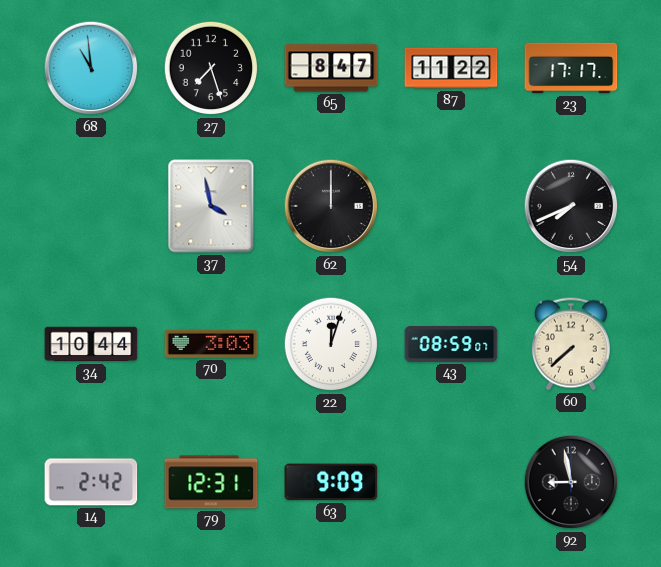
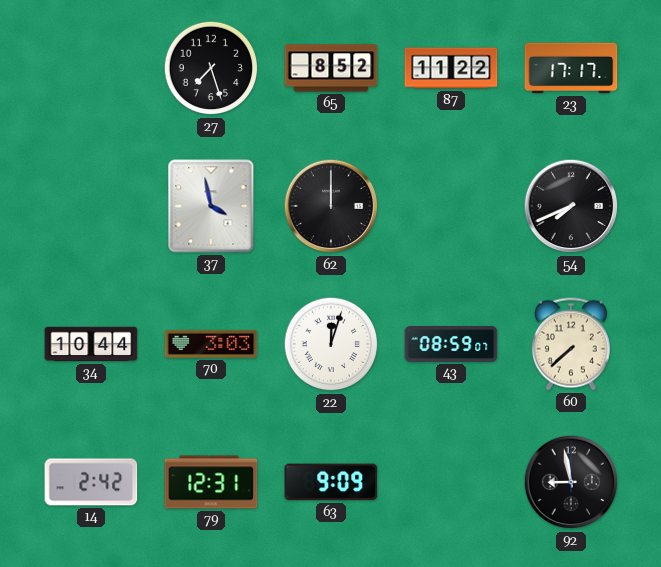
68: 10:59 -> none (91, 68)
65: 8:47 -> 8:52 (331, 68)
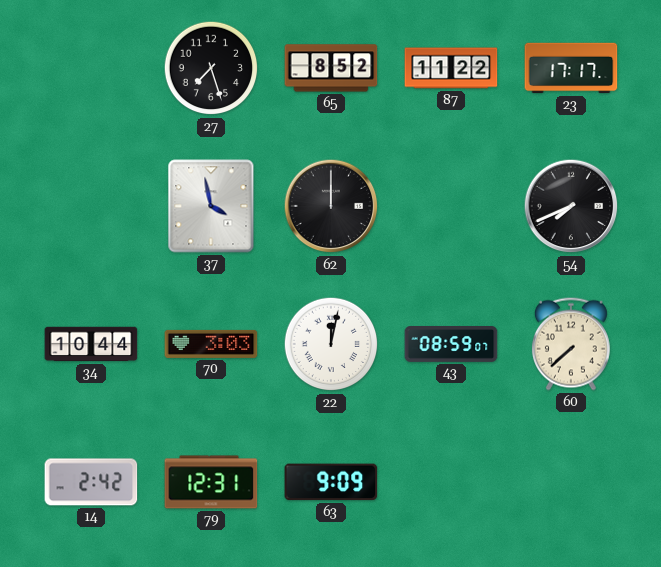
22: 12:03 -> 12:02 (331, 344)
92: 8:58 -> none (571, 482)
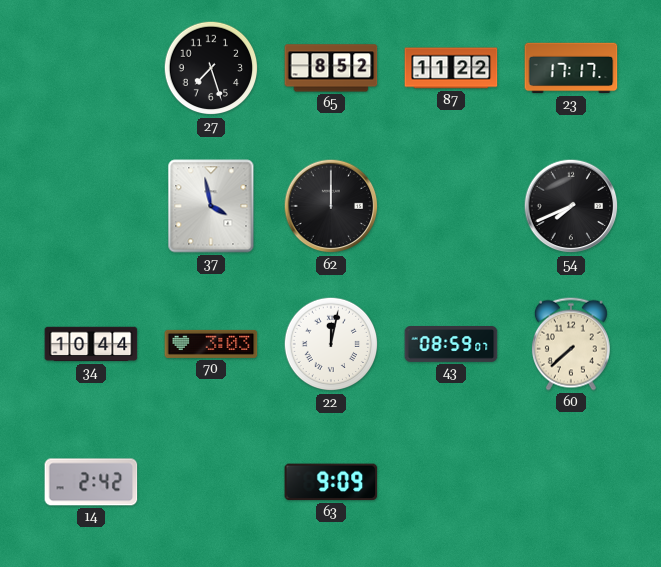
79: 12:31 -> none (211, 482)
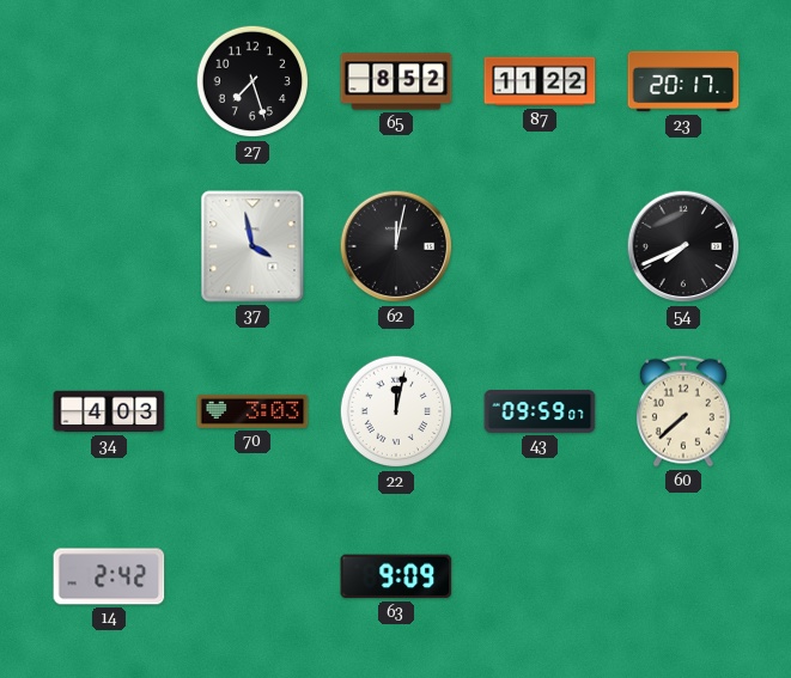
23: 17:17 -> 20:17 (683, 81)
62: 12:00 -> 12:02 (396, 246)
34: 10:44 -> 4:03 (109, 411)
43: 08:59 -> 09:59 (540, 413)
